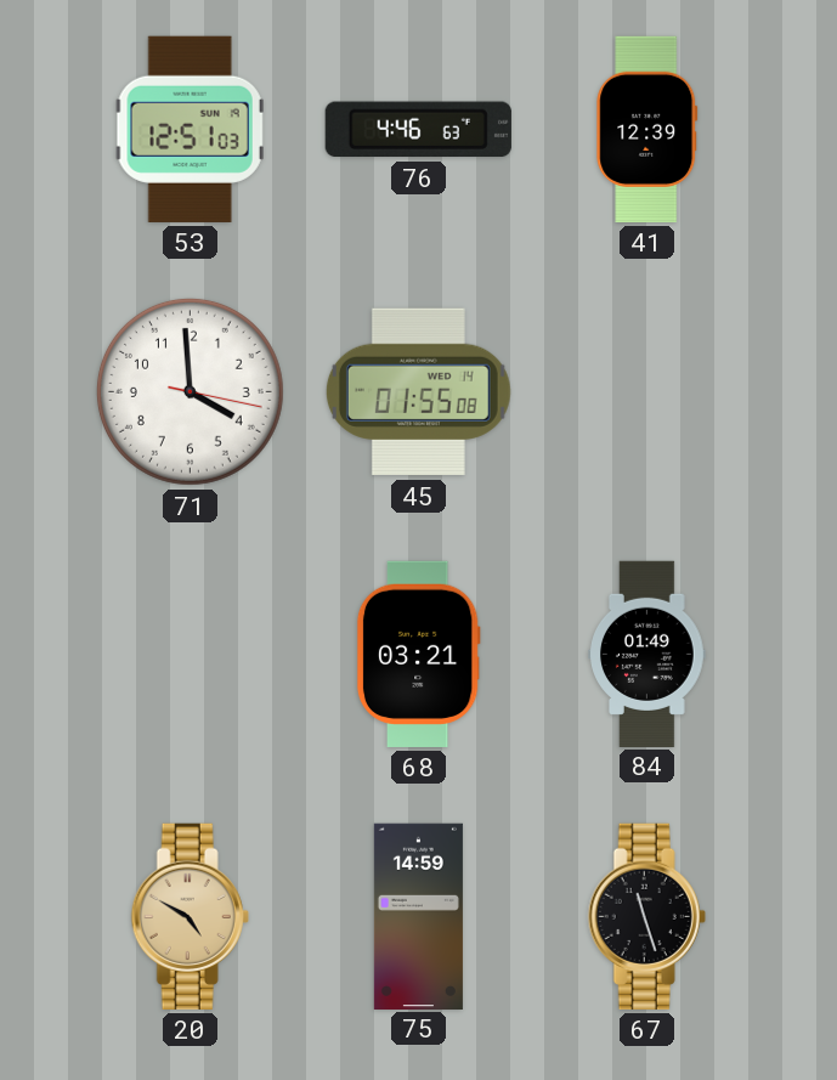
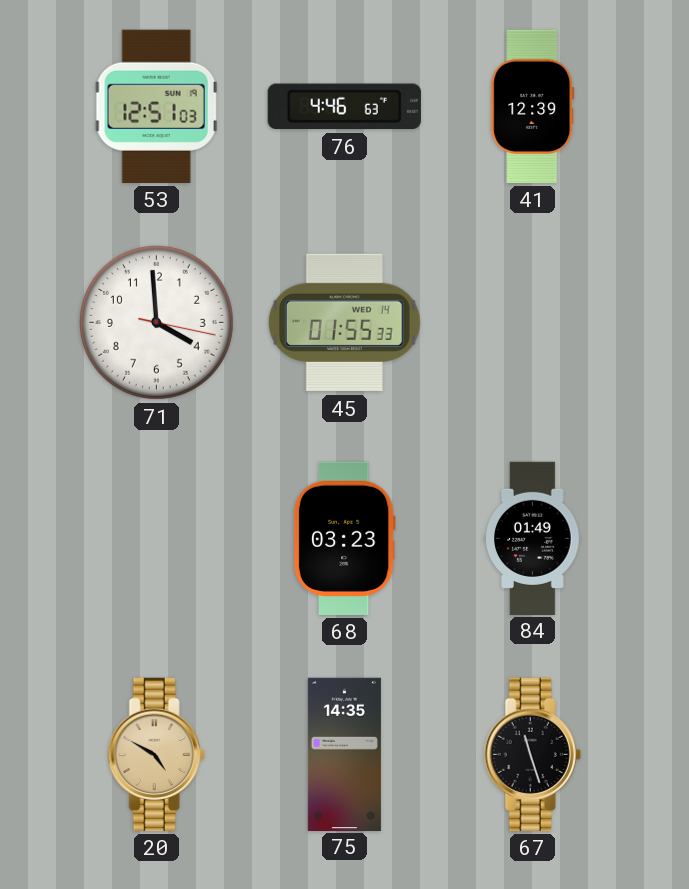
45: 01:55:08 -> 01:55:33 (344, 323)
68: 03:21 -> 03:23 (344, 538)
75: 14:59 -> 14:35 (344, 754)
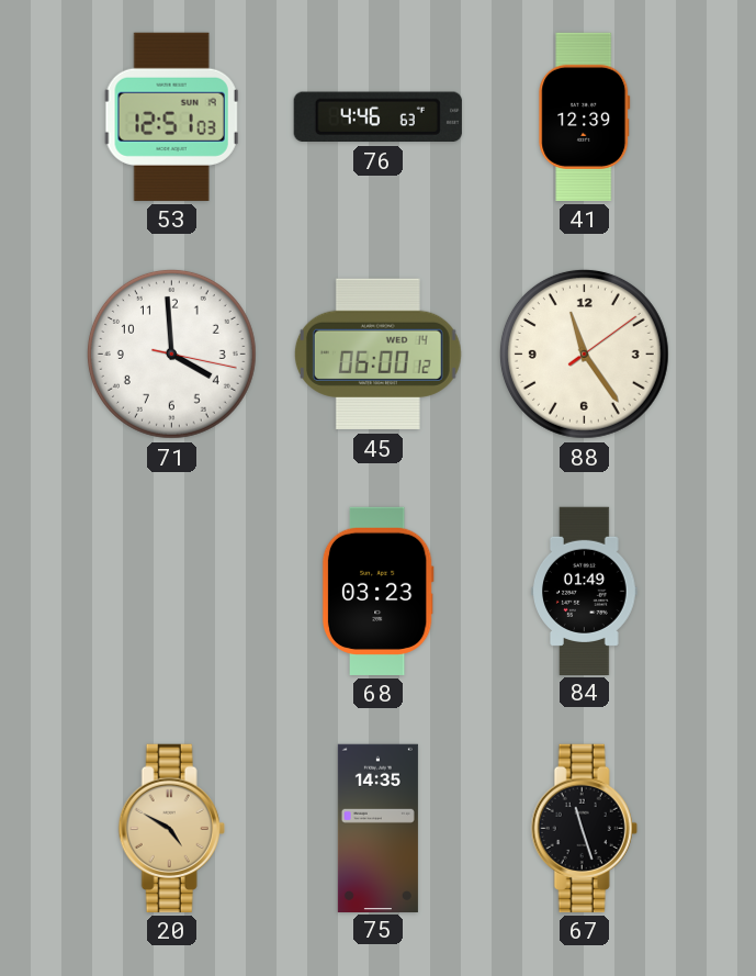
45: 01:55 -> 06:00 (377, 355)
88: none -> 11:24 (584, 354)
